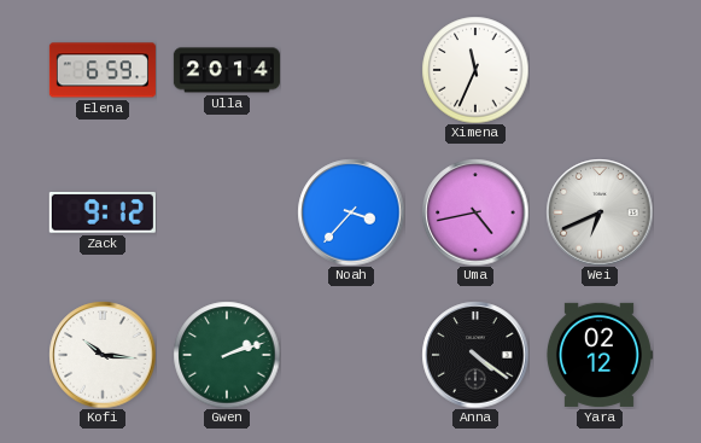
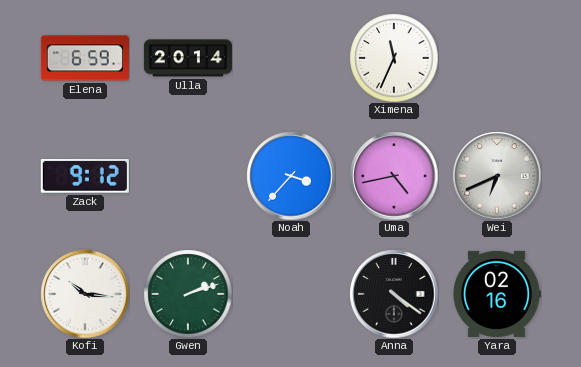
Yara: 02:12 -> 02:16 (497, 294)
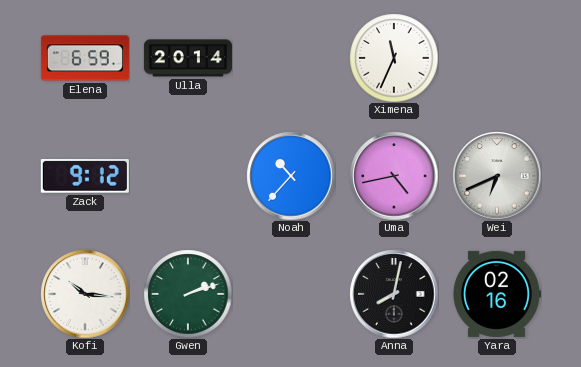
Noah: 3:37 -> 10:37 (291, 176)
Anna: 4:21 -> 8:02 (394, 294)
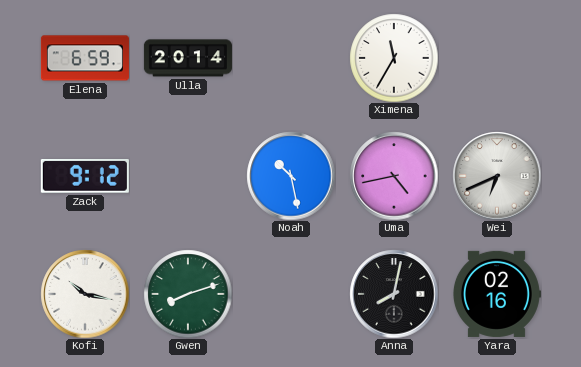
Ximena: 11:34 -> 11:35 (394, 58)
Noah: 10:37 -> 10:28 (291, 176)
Kofi: 10:16 -> 10:17 (85, 294)
Gwen: 2:12 -> 8:12 (188, 294)
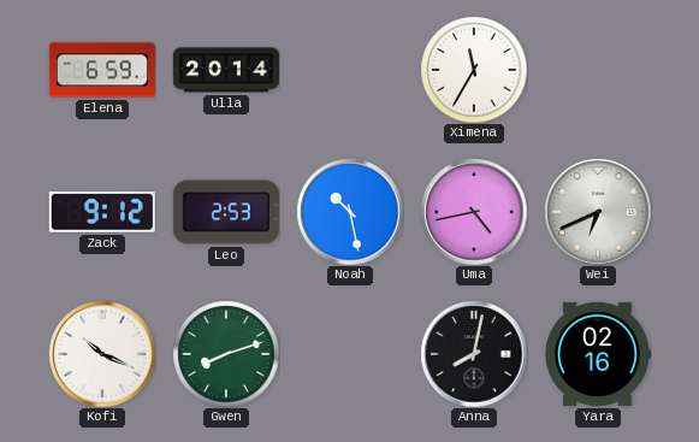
Leo: none -> 2:53 (226, 212)
Kofi: 10:17 -> 10:19 (102, 354)
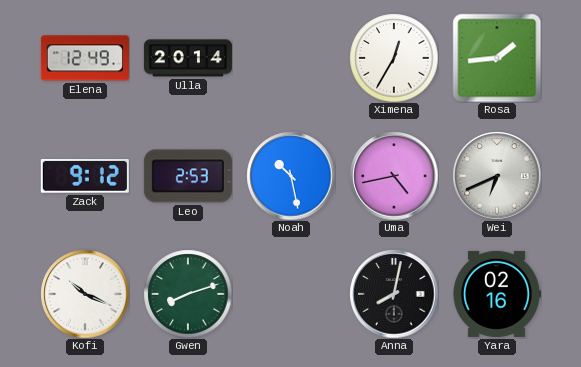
Elena: 6:59 -> 12:49 (85, 58)
Ximena: 11:35 -> 12:35 (394, 58)
Rosa: none -> 1:44 (497, 58)
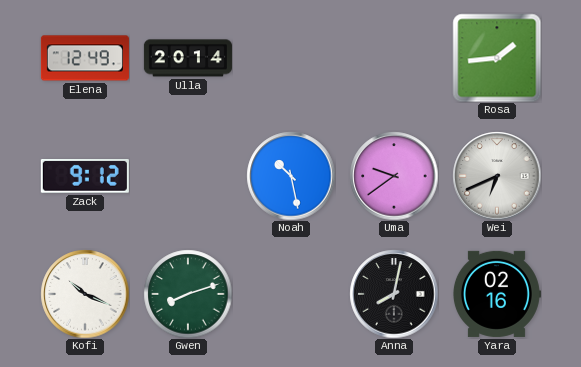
Ximena: 12:35 -> none (394, 58)
Leo: 2:53 -> none (188, 176)
Uma: 4:43 -> 9:39 (394, 176)
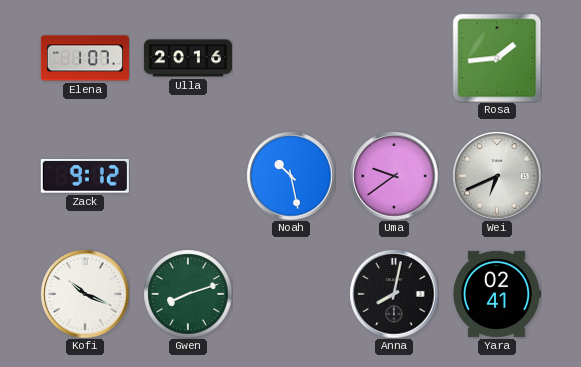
Elena: 12:49 -> 1:07 (85, 58)
Ulla: 20:14 -> 20:16 (188, 58)
Yara: 02:16 -> 02:41 (497, 294)
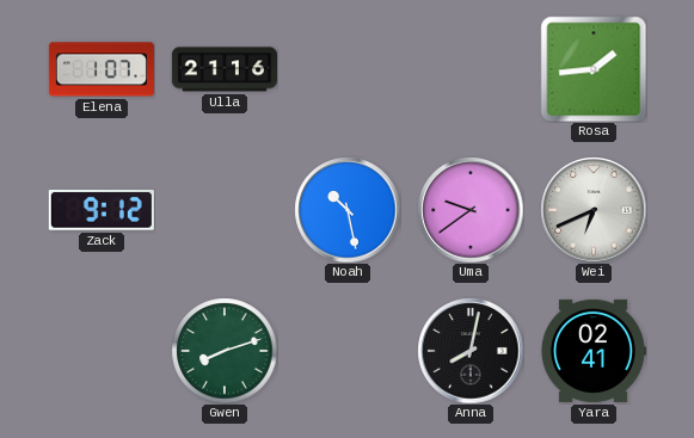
Ulla: 20:16 -> 21:16 (225, 69)
Kofi: 10:19 -> none (85, 294)
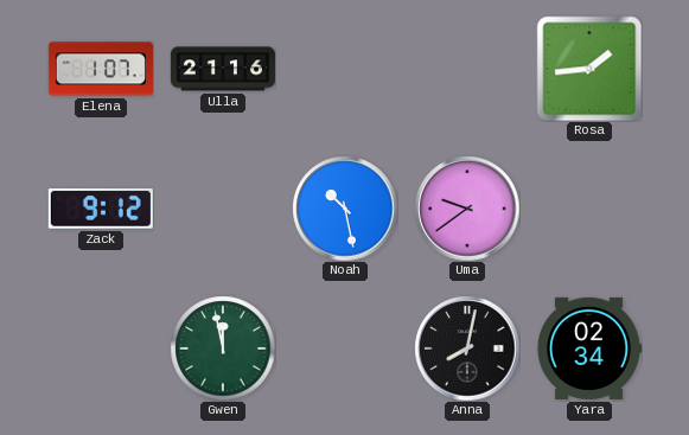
Wei: 6:41 -> none (594, 210)
Gwen: 8:12 -> 11:58 (223, 348)
Yara: 02:41 -> 02:34 (589, 348)
